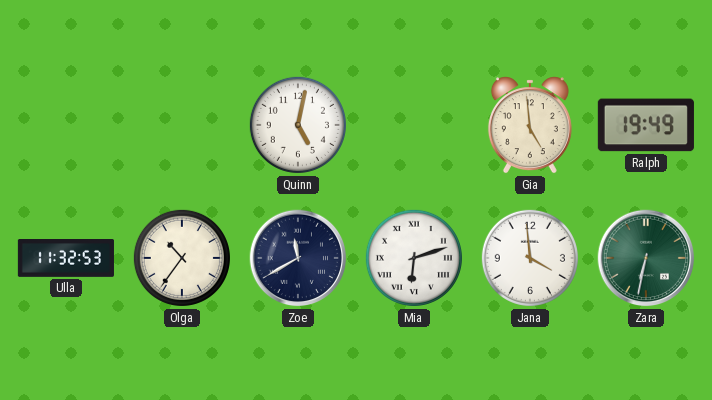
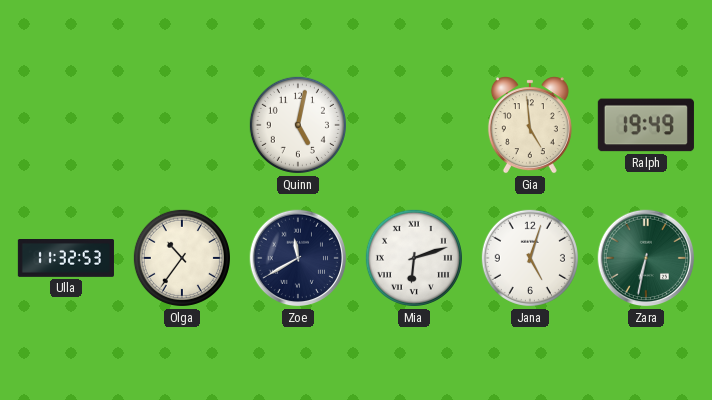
Jana: 3:59 -> 5:03 (530, 258)
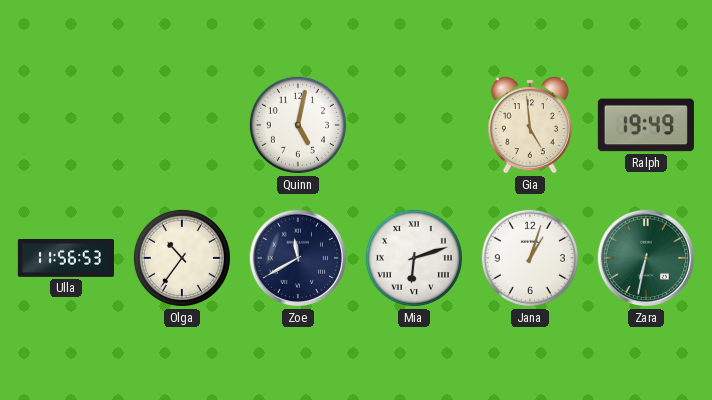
Ulla: 11:32 -> 11:56 (65, 259)
Jana: 5:03 -> 1:03 (530, 258)
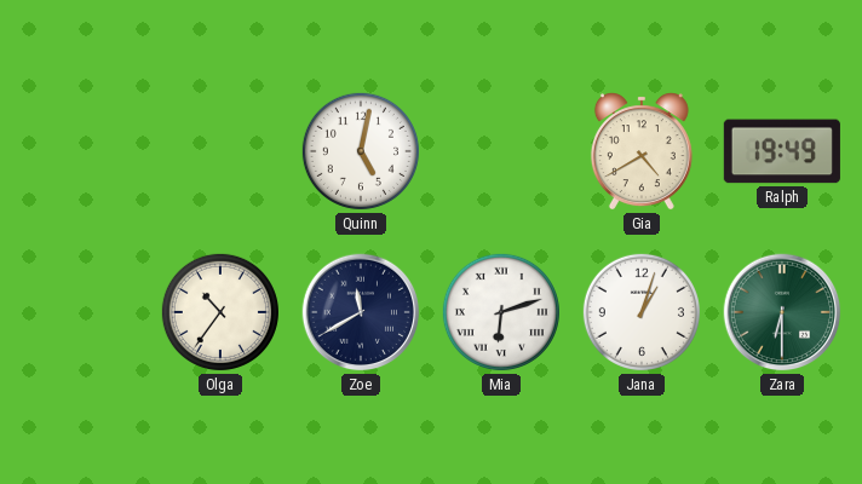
Gia: 4:59 -> 4:40 (642, 151)
Ulla: 11:56 -> none (65, 259)
Zara: 6:32 -> 6:30 (782, 312)
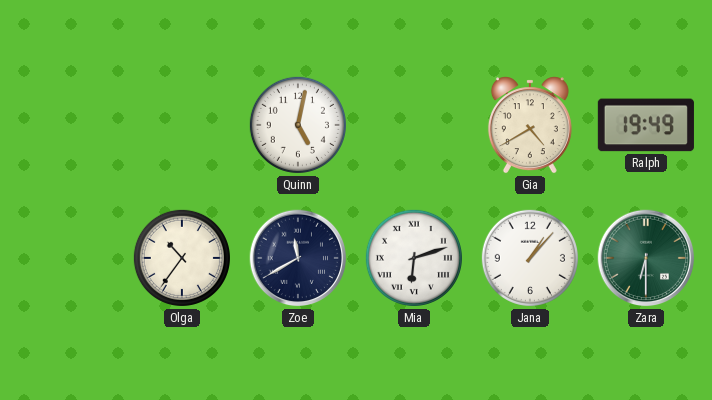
Jana: 1:03 -> 1:07 (530, 258)
